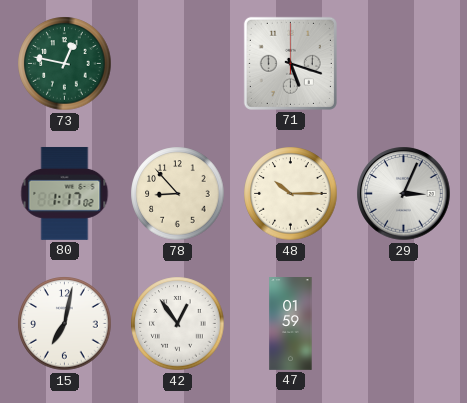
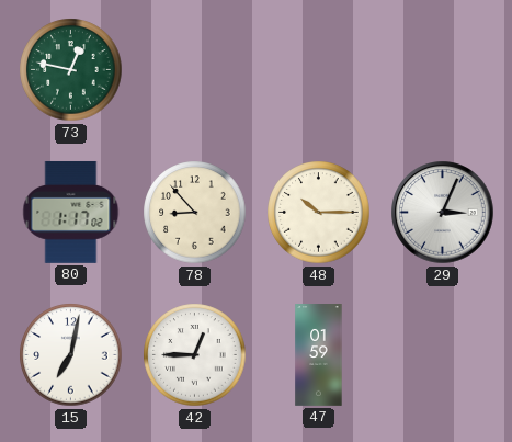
71: 5:18 -> none (290, 63)
42: 12:54 -> 12:45 (195, 355)
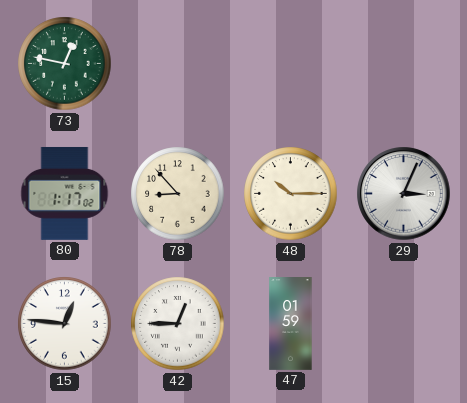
15: 7:02 -> 12:46 (65, 324)
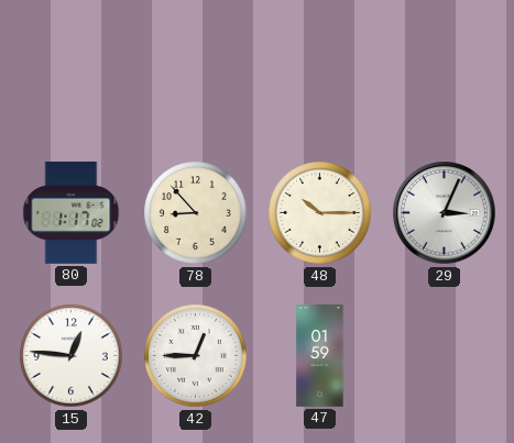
73: 12:47 -> none (65, 64)
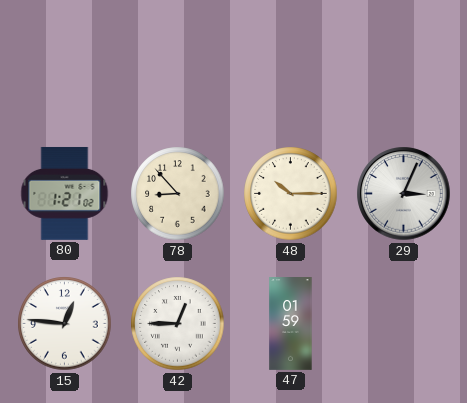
80: 1:17 -> 1:21 (65, 193)
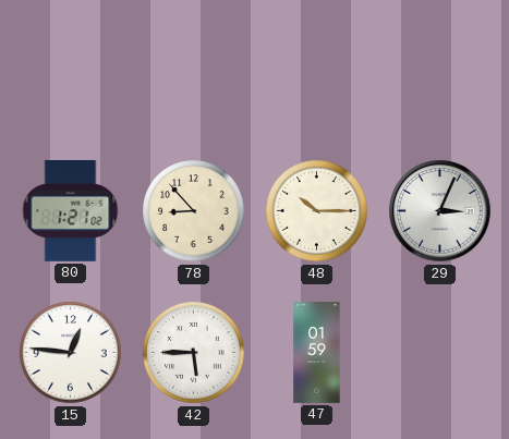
42: 12:45 -> 5:45 (194, 353)
